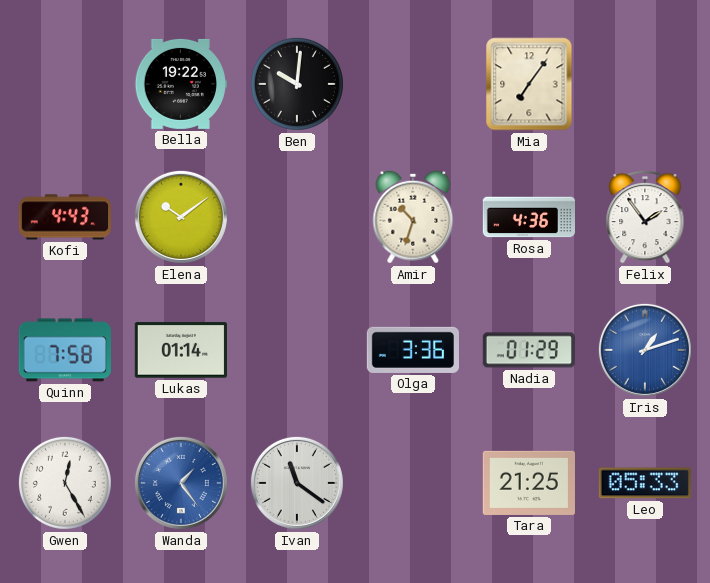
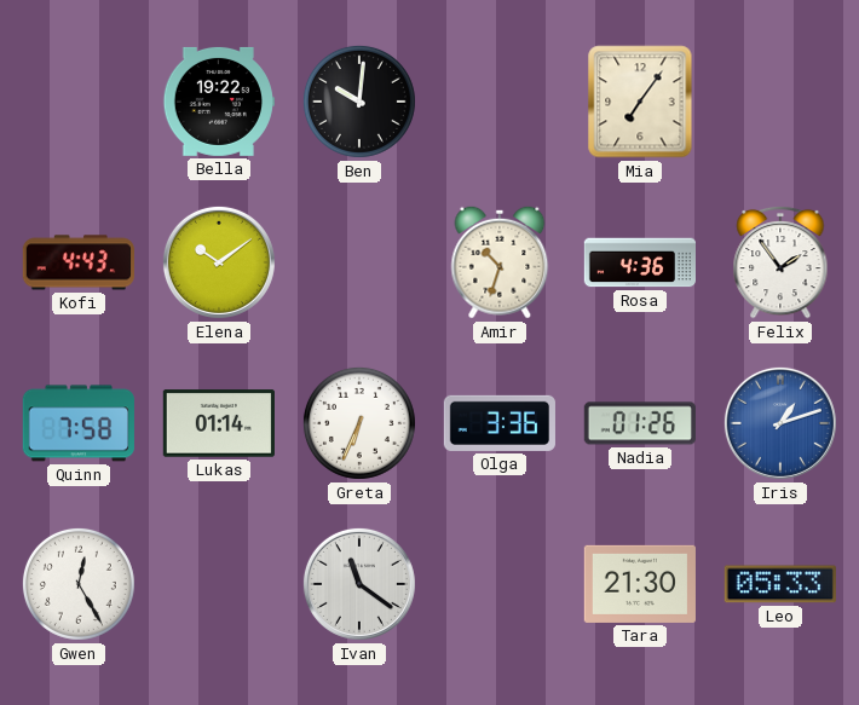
Greta: none -> 6:34 (359, 423)
Nadia: 01:29 -> 01:26 (639, 423)
Wanda: 1:24 -> none (181, 483)
Tara: 21:25 -> 21:30 (640, 584)
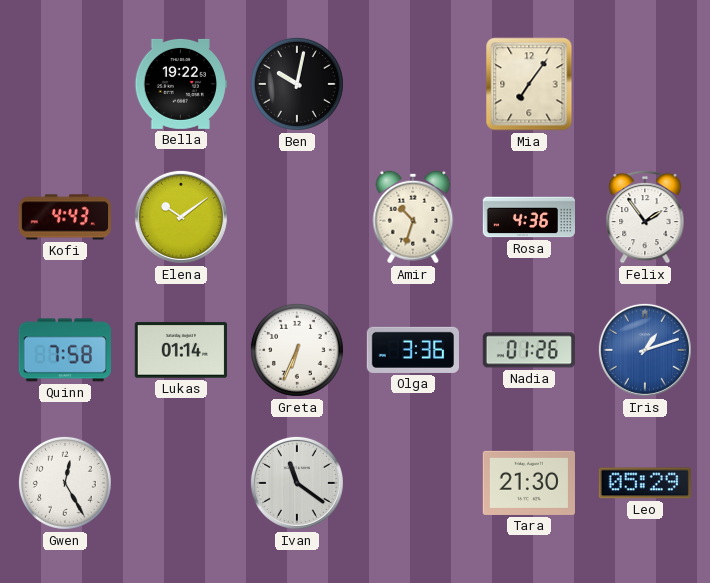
Ben: 10:01 -> 10:02 (297, 84)
Leo: 05:33 -> 05:29 (645, 483)
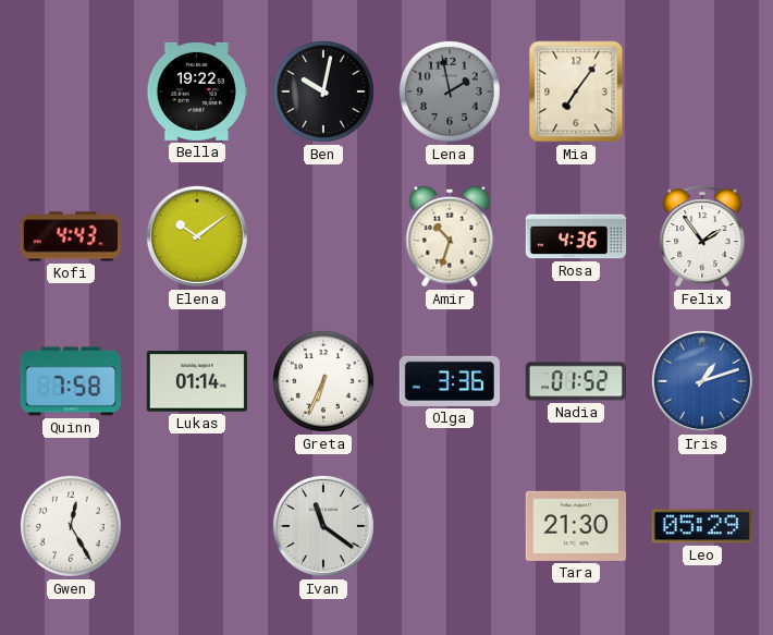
Lena: none -> 1:58 (450, 91)
Nadia: 01:26 -> 01:52 (575, 381)
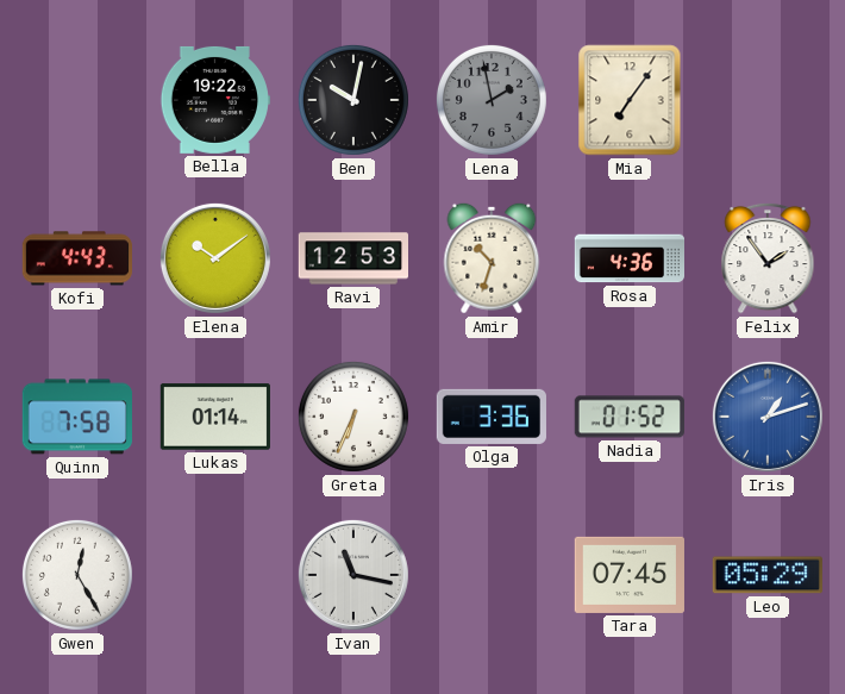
Ravi: none -> 12:53 (353, 258)
Ivan: 11:21 -> 11:17 (353, 575)
Tara: 21:30 -> 07:45 (630, 575)
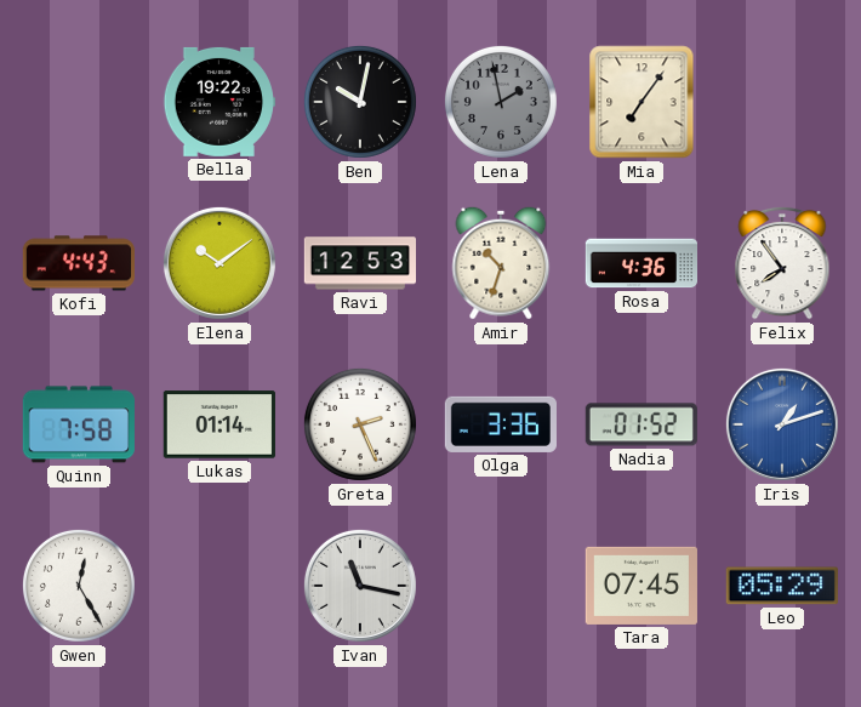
Felix: 1:54 -> 7:54 (782, 263)
Greta: 6:34 -> 2:26 (360, 424)
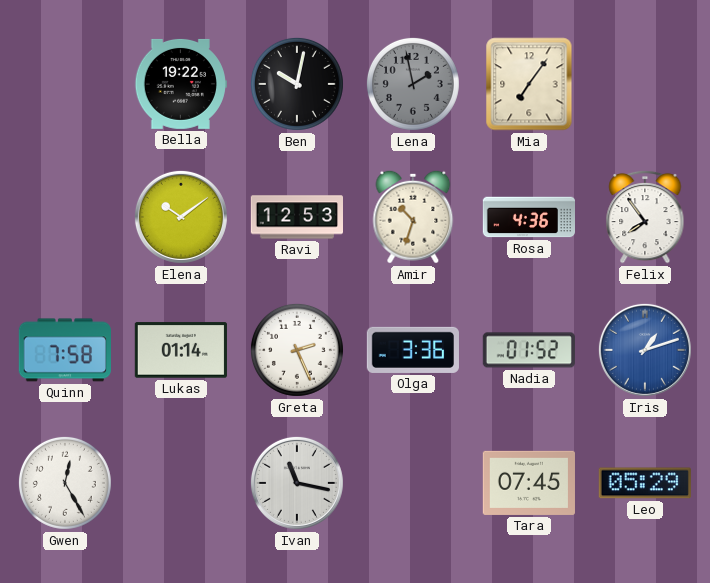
Kofi: 4:43 -> none (79, 263)
